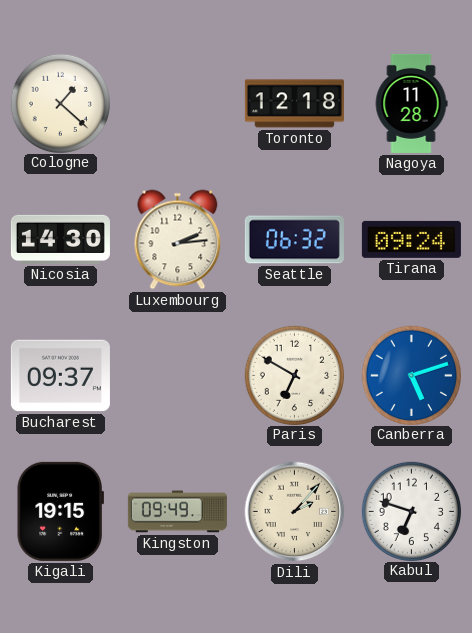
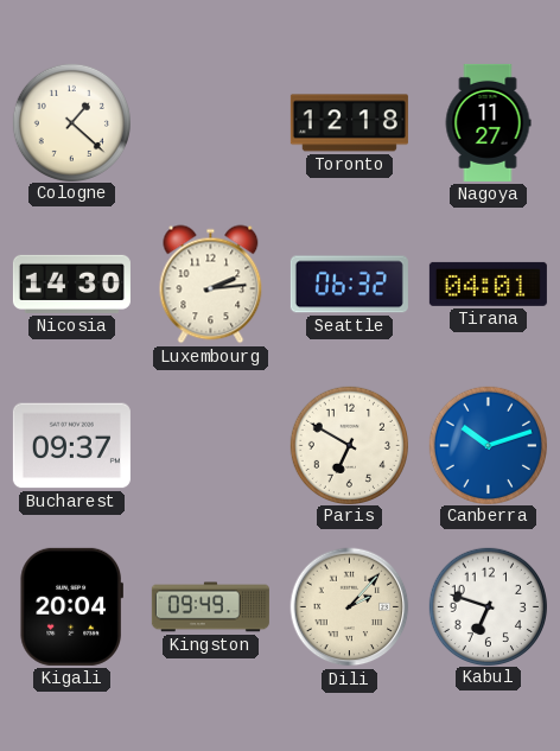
Nagoya: 11:28 -> 11:27 (488, 122)
Tirana: 09:24 -> 04:01 (488, 284)
Canberra: 5:12 -> 10:12 (488, 445)
Kigali: 19:15 -> 20:04 (71, 606)
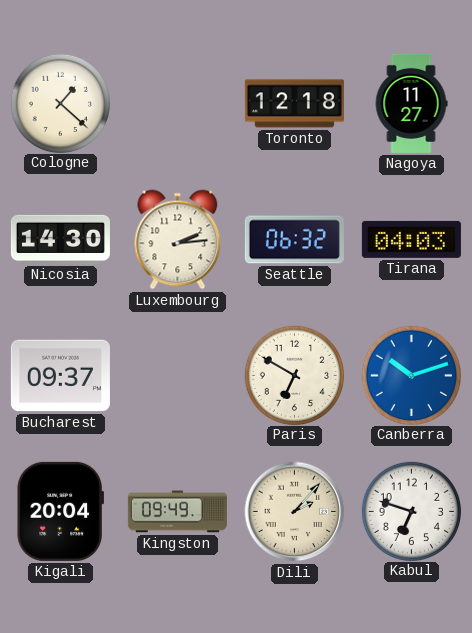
Tirana: 04:01 -> 04:03 (411, 239)
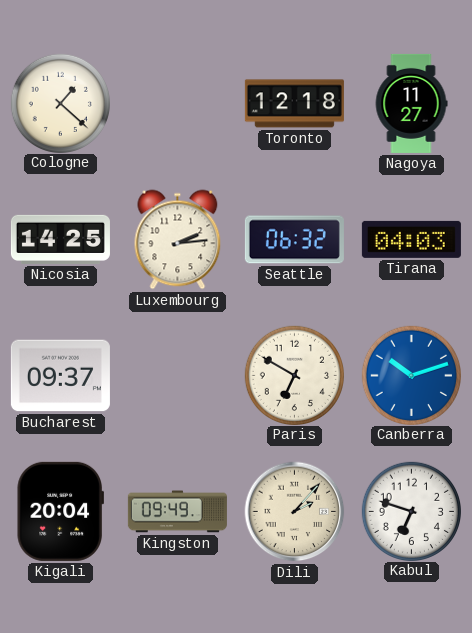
Nicosia: 14:30 -> 14:25 (60, 239)
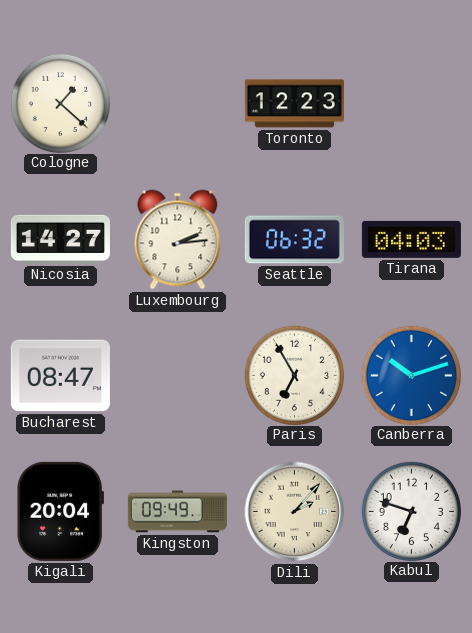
Toronto: 12:18 -> 12:23 (294, 104)
Nagoya: 11:27 -> none (411, 103)
Nicosia: 14:25 -> 14:27 (60, 239)
Bucharest: 09:37 -> 08:47 (60, 376)
Paris: 6:50 -> 6:55 (294, 375)
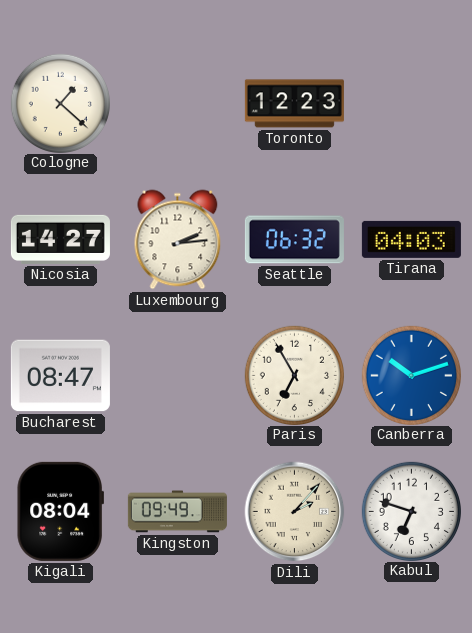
Kigali: 20:04 -> 08:04 (60, 511)
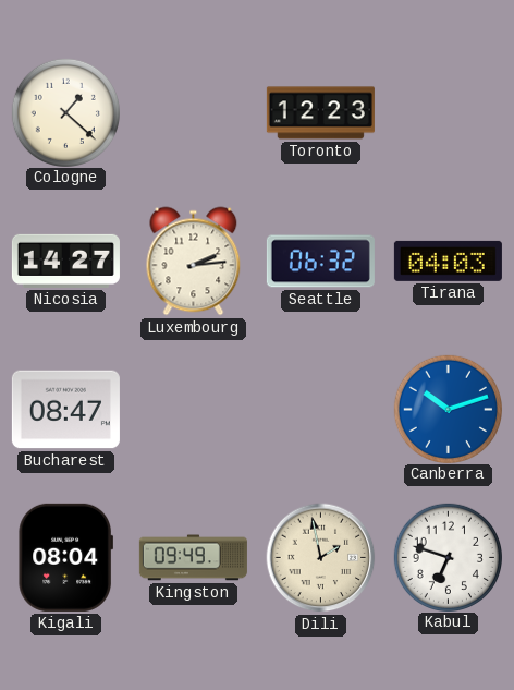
Paris: 6:55 -> none (294, 375)
Dili: 2:07 -> 1:58 (321, 558)
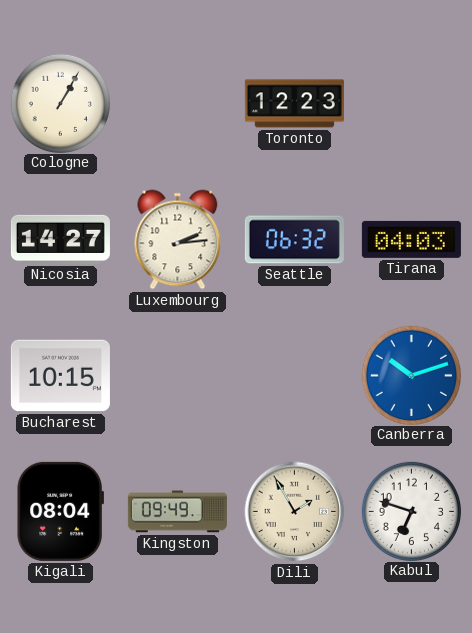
Cologne: 1:22 -> 1:05 (60, 103)
Bucharest: 08:47 -> 10:15 (60, 376)
Dili: 1:58 -> 1:55 (295, 512)
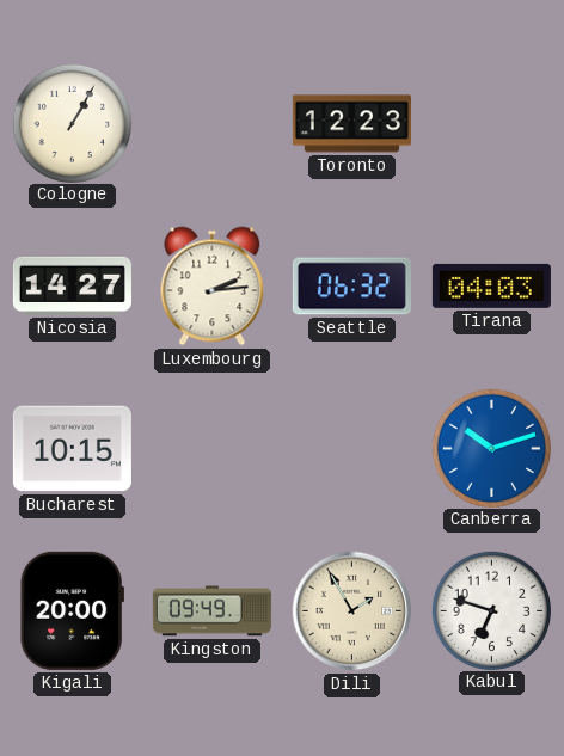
Kigali: 08:04 -> 20:00 (72, 610)
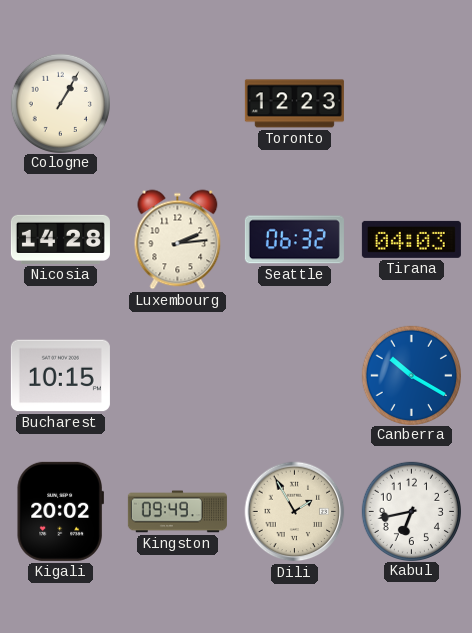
Nicosia: 14:27 -> 14:28 (60, 239)
Canberra: 10:12 -> 10:20 (411, 375)
Kigali: 20:00 -> 20:02 (60, 511)
Kabul: 6:48 -> 6:43 (411, 511)
